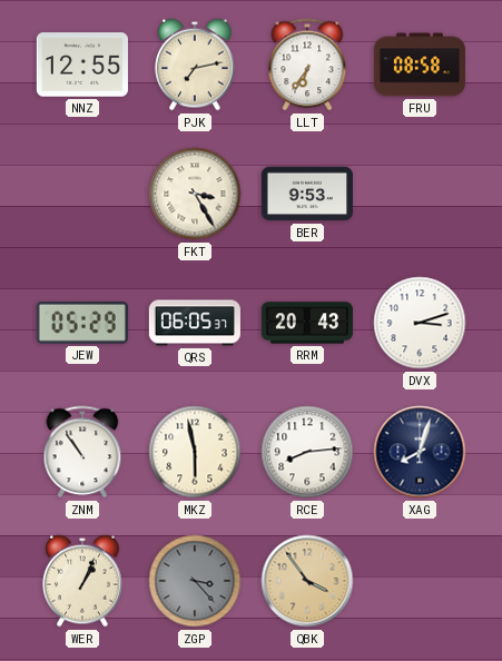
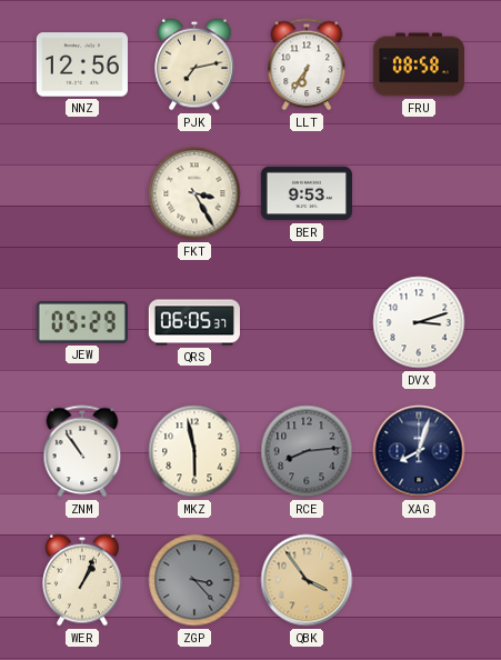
NNZ: 12:55 -> 12:56 (82, 64)
RRM: 20:43 -> none (306, 323)
RCE dial: white -> grey (307, 451)
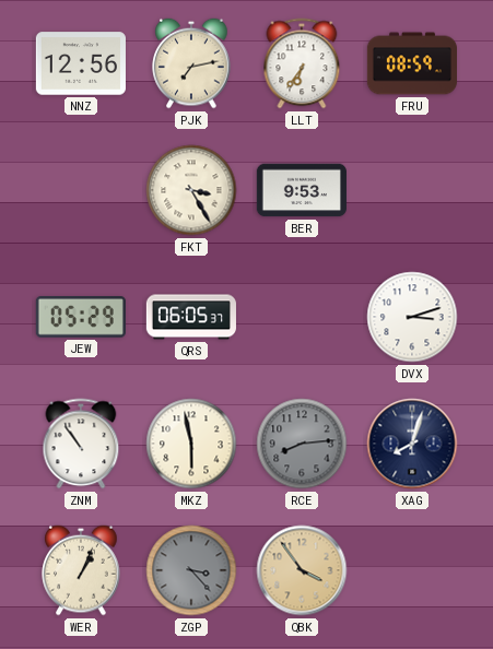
FRU: 08:58 -> 08:59 (411, 63)
